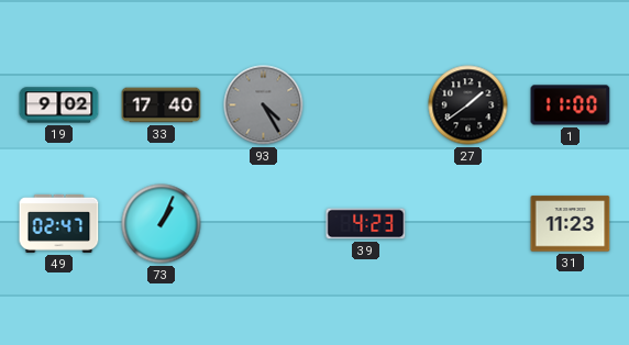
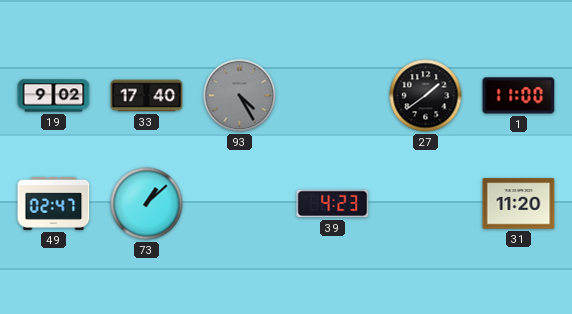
73: 1:04 -> 1:08 (147, 204)
31: 11:23 -> 11:20 (519, 204)
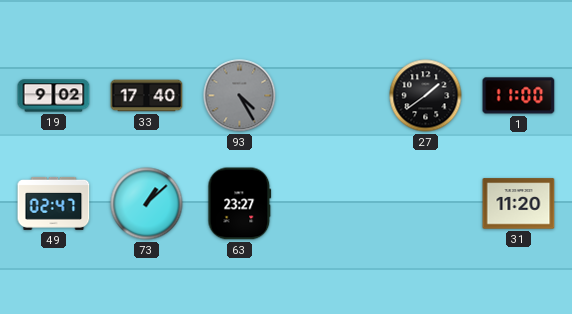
63: none -> 23:27 (240, 204)
39: 4:23 -> none (333, 204)
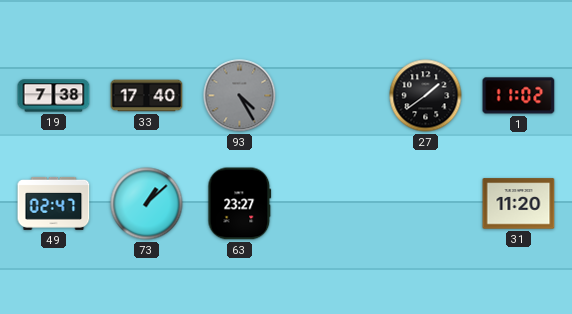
19: 9:02 -> 7:38 (54, 96)
1: 11:00 -> 11:02 (519, 96)
